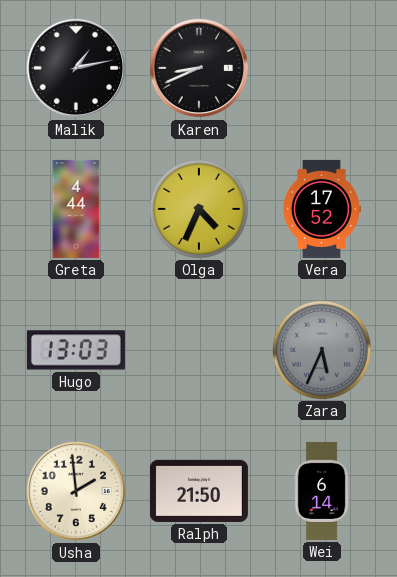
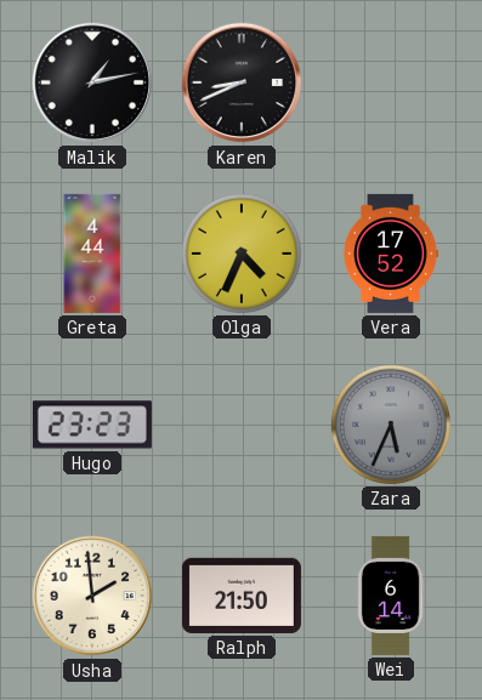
Hugo: 13:03 -> 23:23 (92, 425)
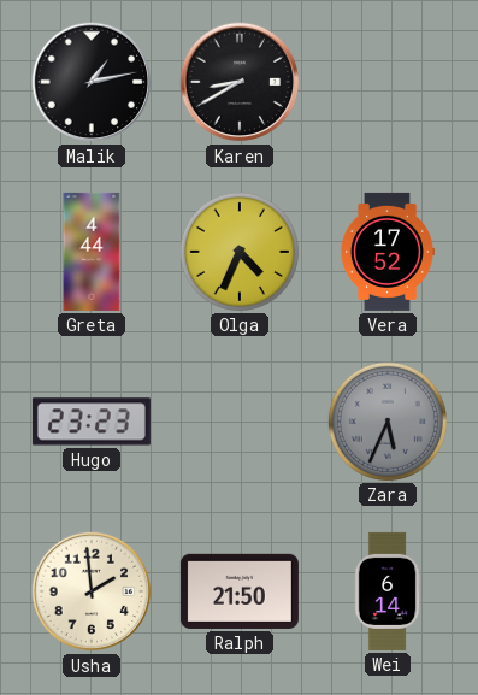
Karen: 8:41 -> 8:40 (240, 82)
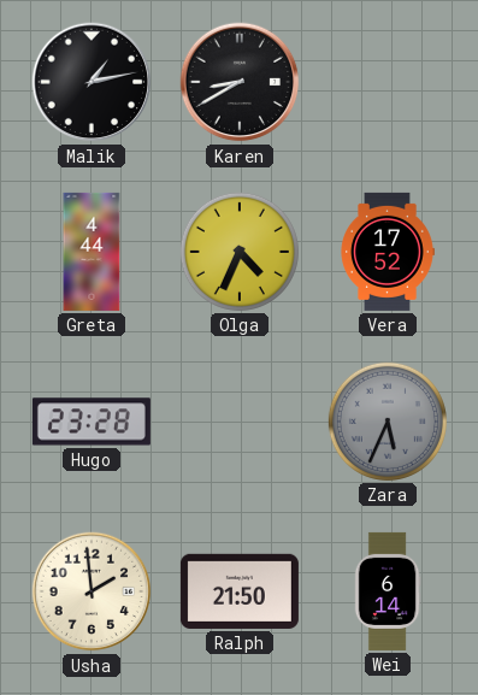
Hugo: 23:23 -> 23:28 (92, 422)
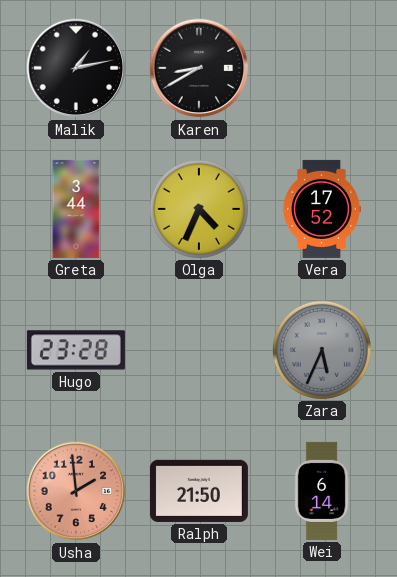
Greta: 4:44 -> 3:44 (76, 209)
Usha dial: cream -> salmon (76, 491)
